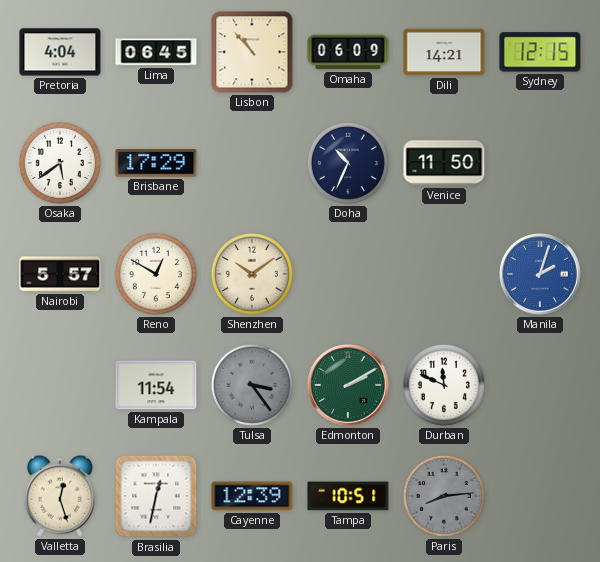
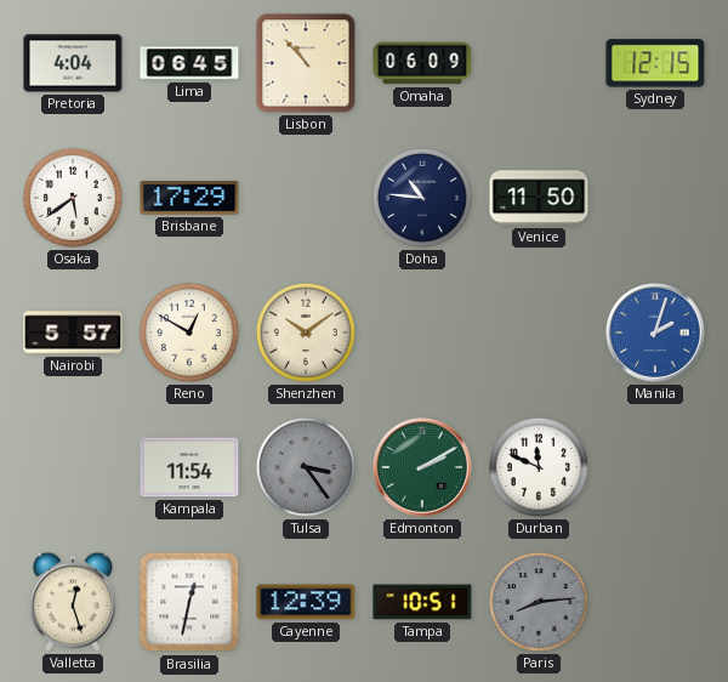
Dili: 14:21 -> none (444, 52)
Doha: 10:34 -> 10:46 (422, 198)
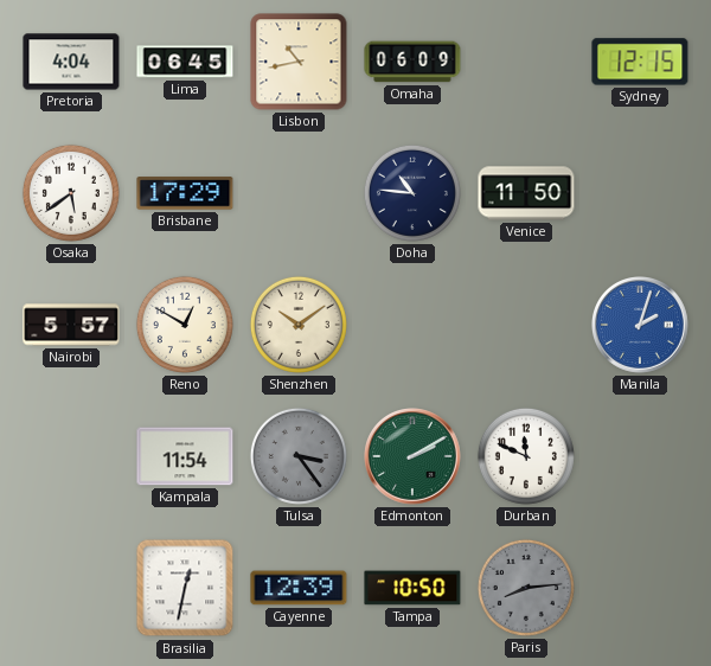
Lisbon: 10:53 -> 10:43 (299, 62)
Valletta: 12:27 -> none (73, 602)
Tampa: 10:51 -> 10:50 (412, 588)
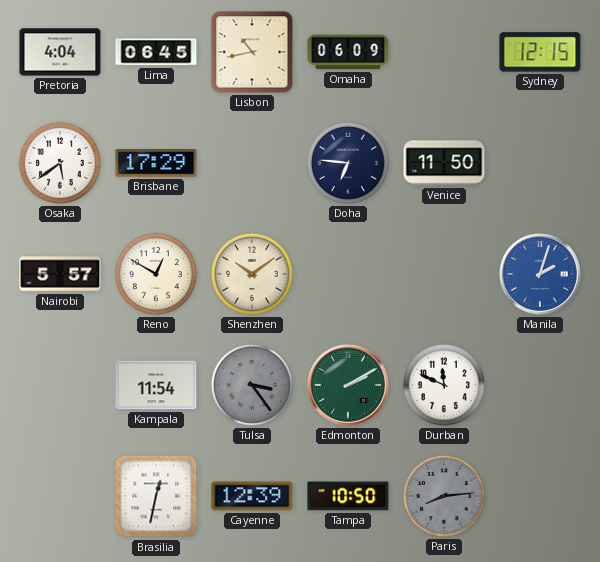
Doha: 10:46 -> 6:46 (348, 163)
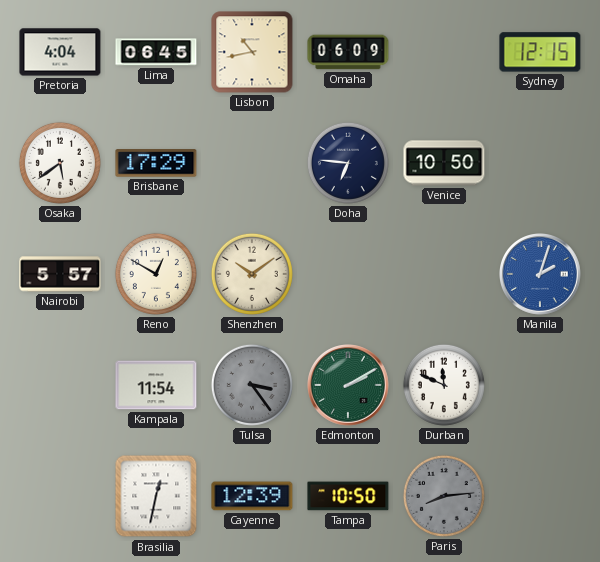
Venice: 11:50 -> 10:50 (444, 163)
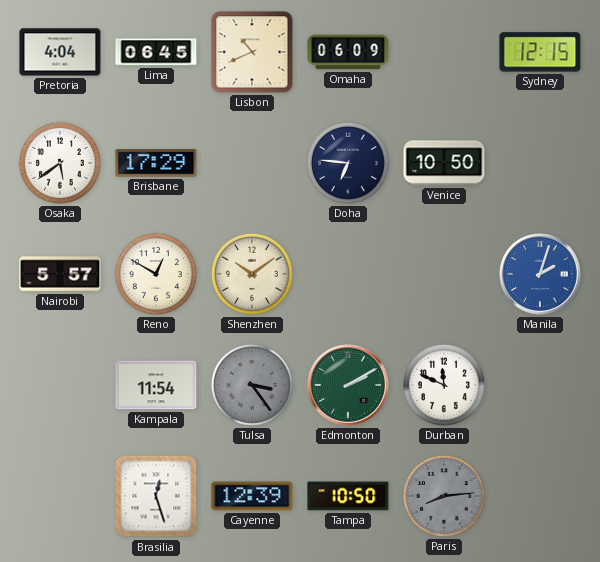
Lisbon: 10:43 -> 10:41 (252, 52)
Brasilia: 12:32 -> 12:27 (156, 496)
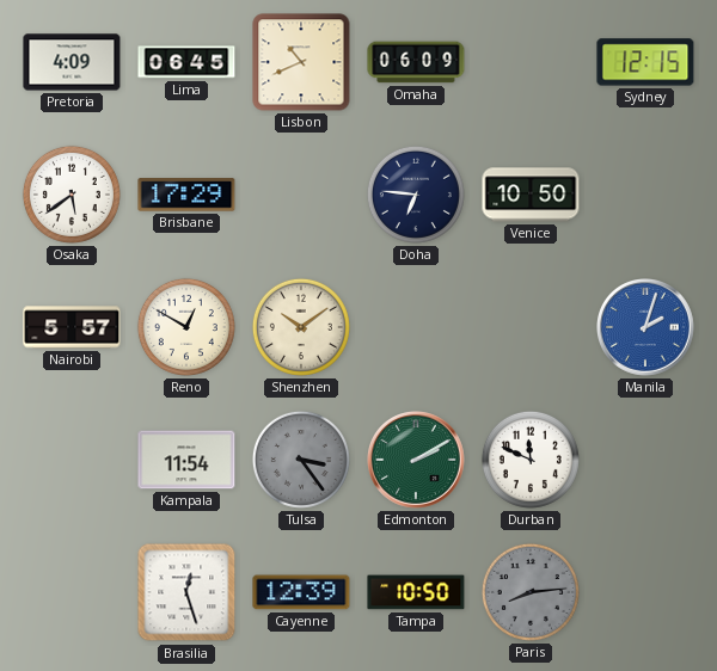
Pretoria: 4:04 -> 4:09 (72, 62)
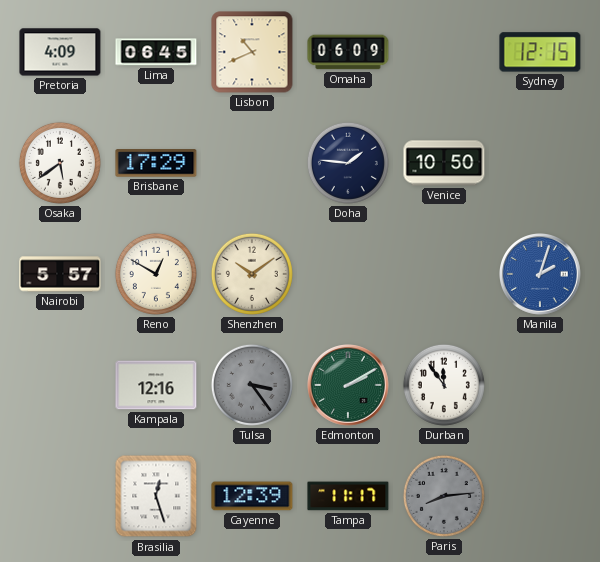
Doha: 6:46 -> 1:46 (348, 163)
Kampala: 11:54 -> 12:16 (156, 385)
Durban: 11:49 -> 11:54 (444, 385)
Tampa: 10:50 -> 11:17 (348, 496)
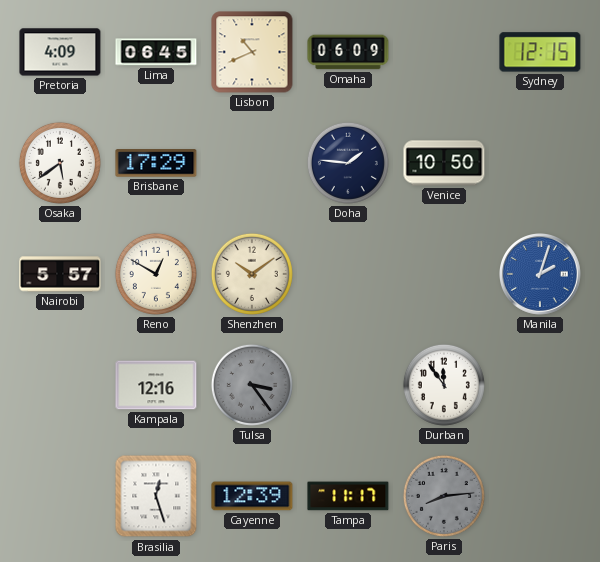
Edmonton: 2:10 -> none (349, 386)
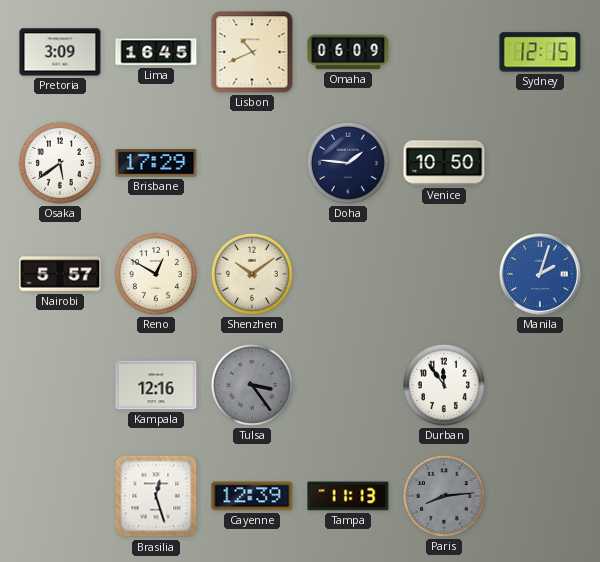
Pretoria: 4:09 -> 3:09 (60, 52)
Lima: 06:45 -> 16:45 (156, 52)
Tampa: 11:17 -> 11:13 (348, 496)
